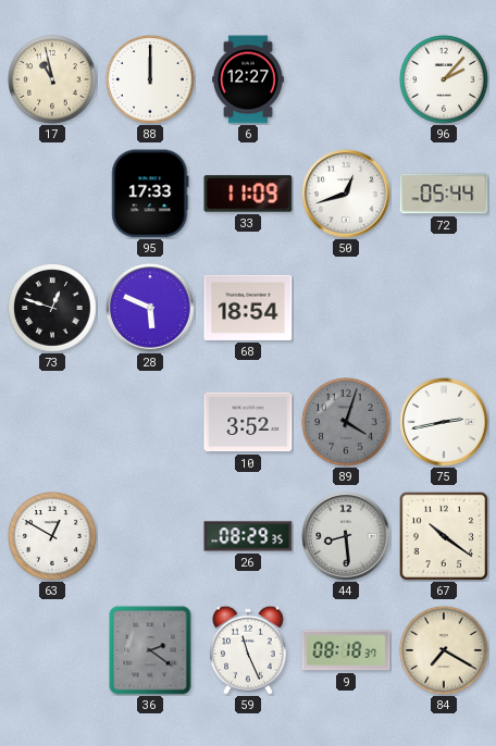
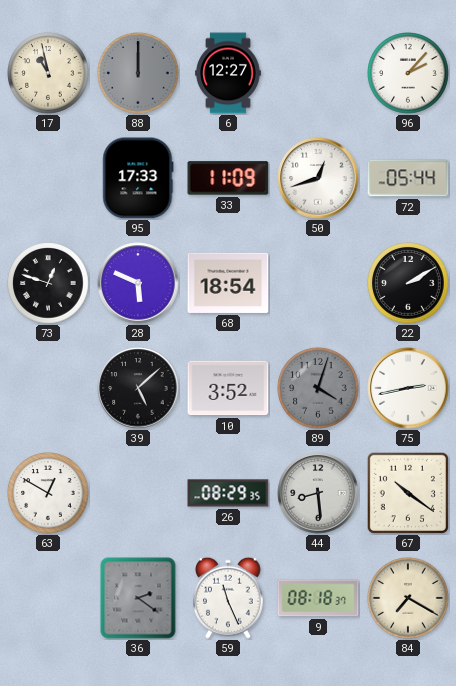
88 dial: white -> grey (138, 73)
22: none -> 2:10 (408, 283)
39: none -> 5:08 (138, 388)
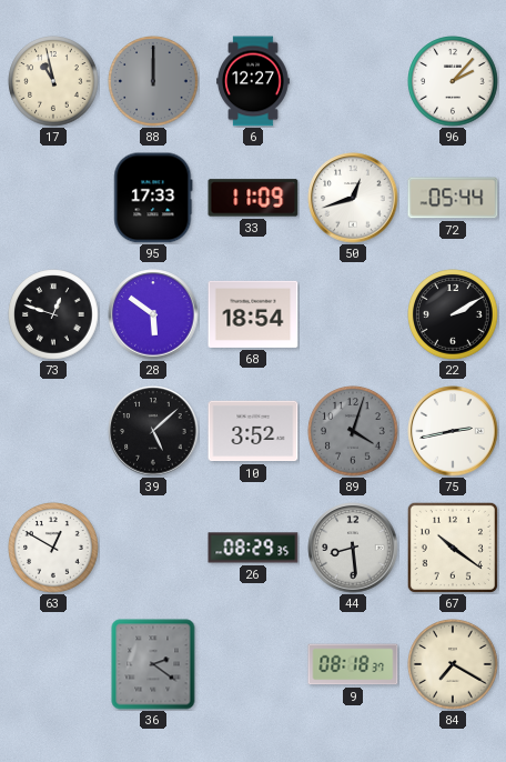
28: 5:49 -> 5:51 (153, 314)
59: 11:26 -> none (229, 598)
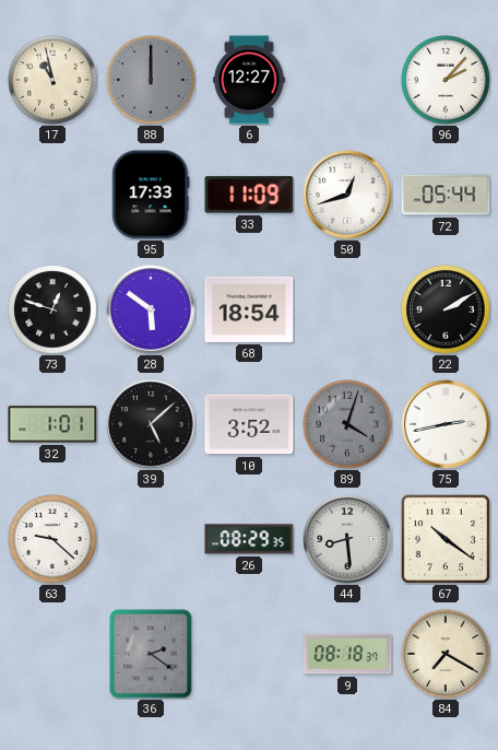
32: none -> 1:01 (52, 424)
63: 12:50 -> 9:22 (52, 539)
